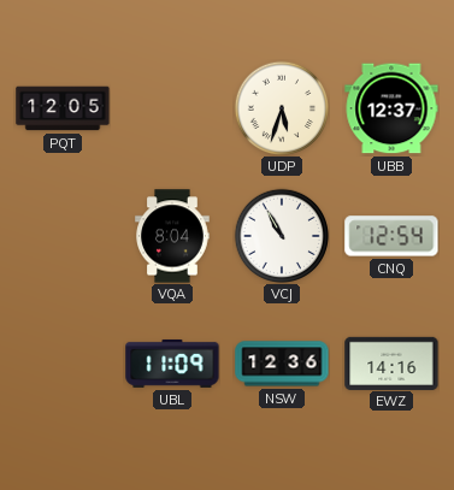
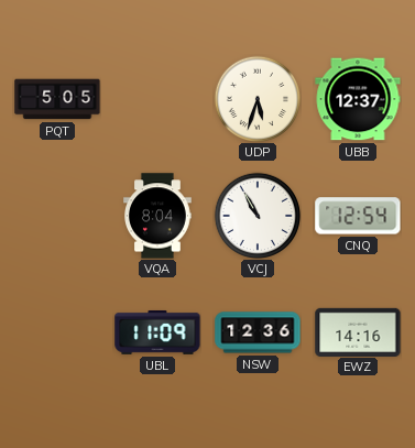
PQT: 12:05 -> 5:05 (57, 99)
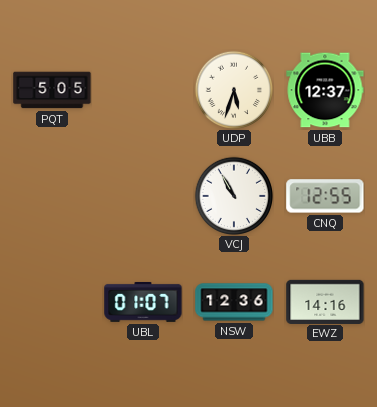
VQA: 8:04 -> none (159, 216)
CNQ: 12:54 -> 12:55 (325, 196)
UBL: 11:09 -> 01:07 (143, 302)
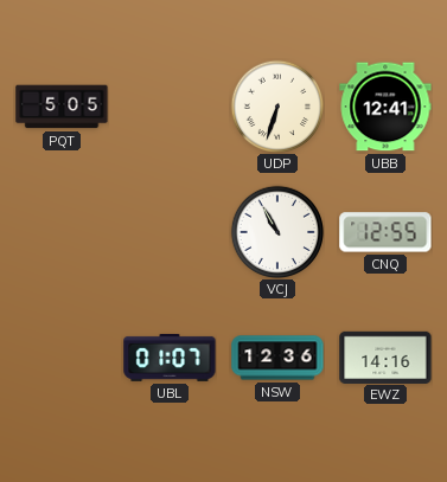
UDP: 5:33 -> 6:33 (277, 107)
UBB: 12:37 -> 12:41 (385, 107)
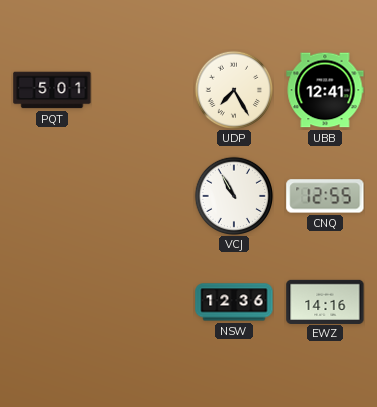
PQT: 5:05 -> 5:01 (52, 90)
UDP: 6:33 -> 7:25 (234, 90)
UBL: 01:07 -> none (170, 358)
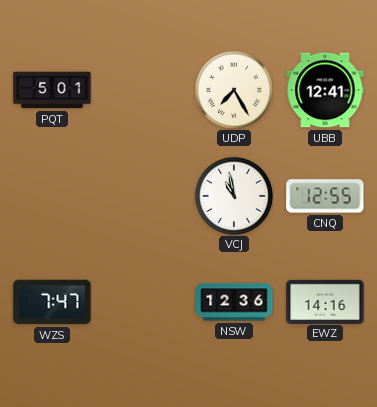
VCJ: 10:55 -> 10:58 (234, 196)
WZS: none -> 7:47 (52, 302)
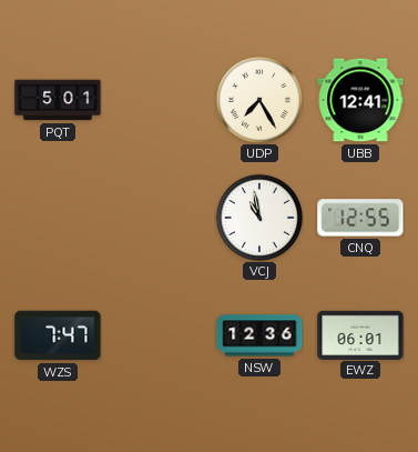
EWZ: 14:16 -> 06:01 (360, 334)
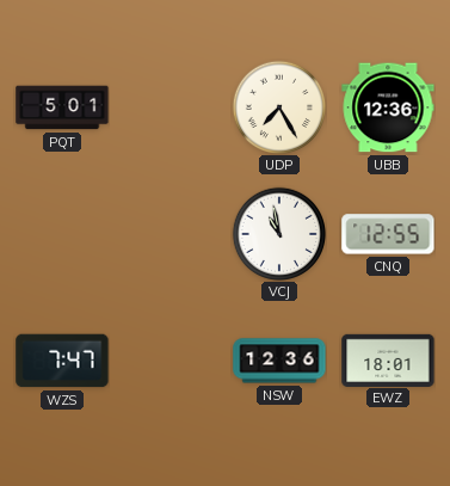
UBB: 12:41 -> 12:36 (388, 107)
EWZ: 06:01 -> 18:01 (388, 359)
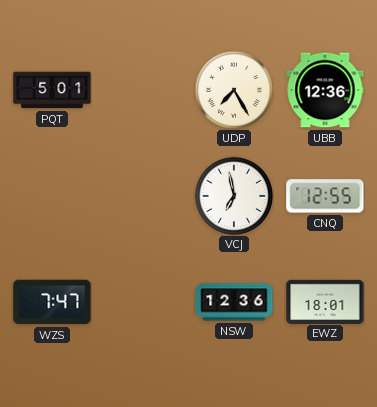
VCJ: 10:58 -> 6:58 (234, 196)
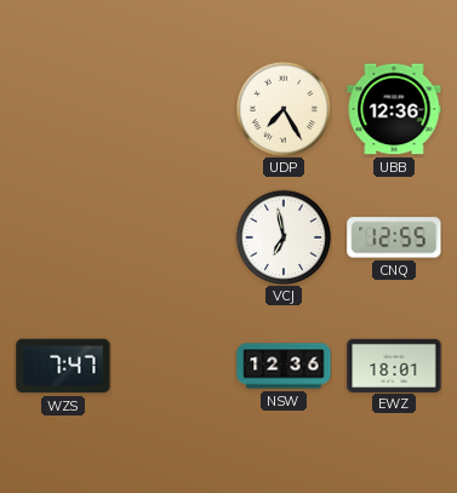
PQT: 5:01 -> none (52, 90)
